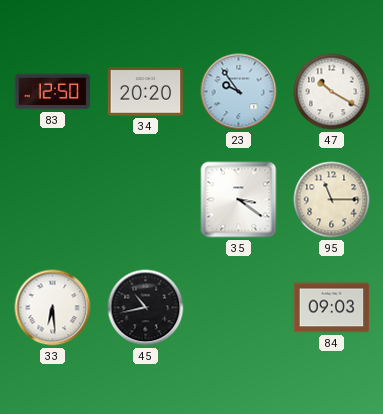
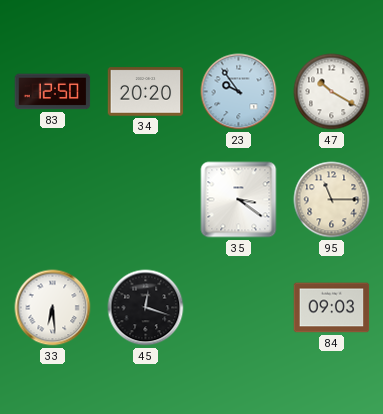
45: 10:43 -> 12:18 (146, 308)
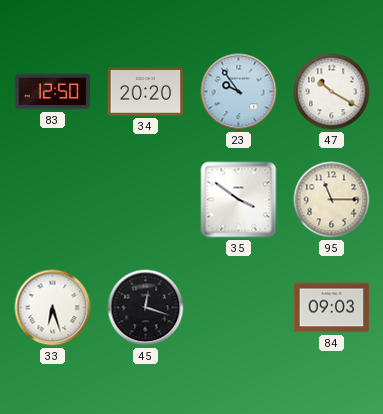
35: 3:21 -> 3:51 (239, 200)
33: 6:29 -> 6:27 (53, 308)
